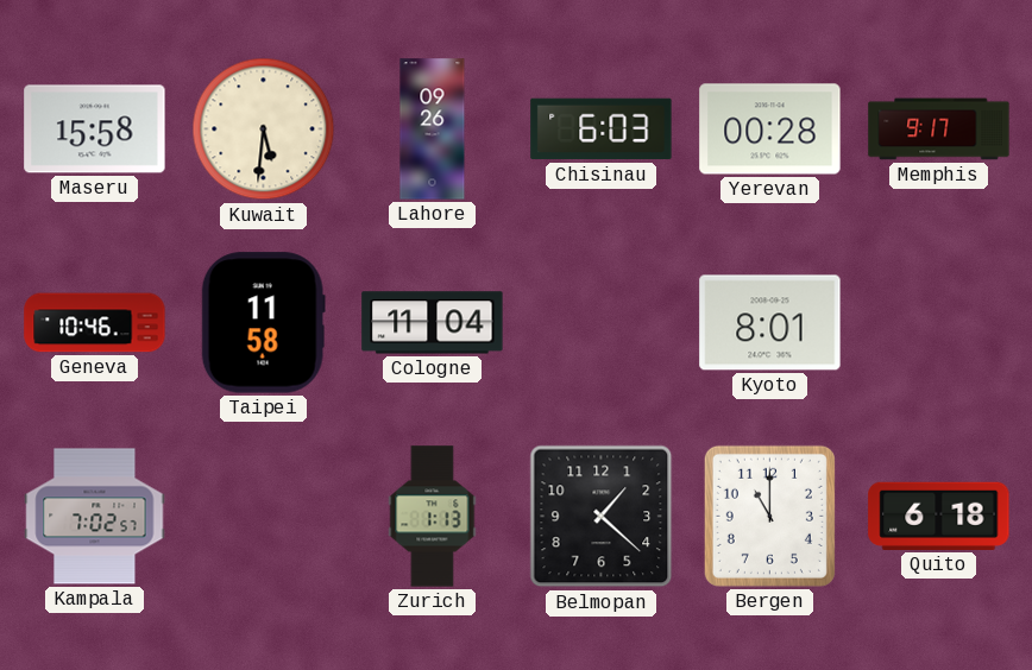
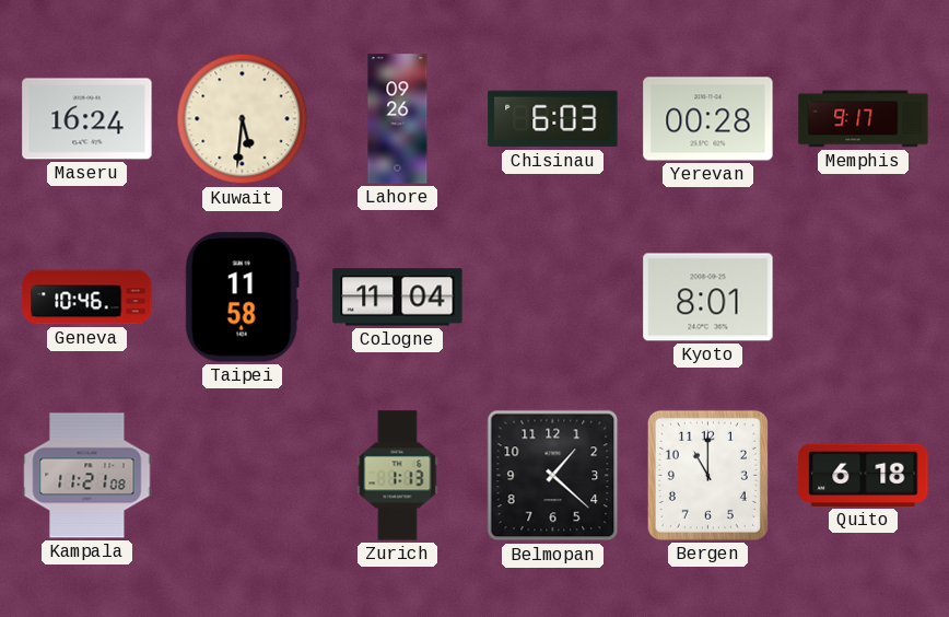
Maseru: 15:58 -> 16:24 (87, 119)
Kampala: 7:02 -> 11:21 (87, 476)
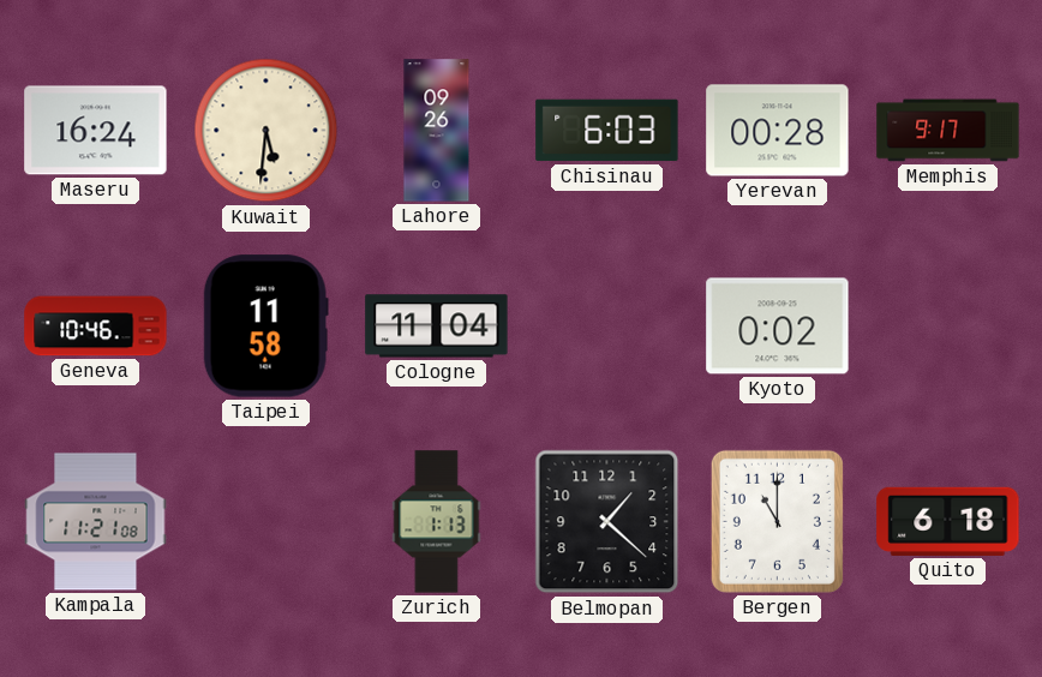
Kyoto: 8:01 -> 0:02 (778, 326)
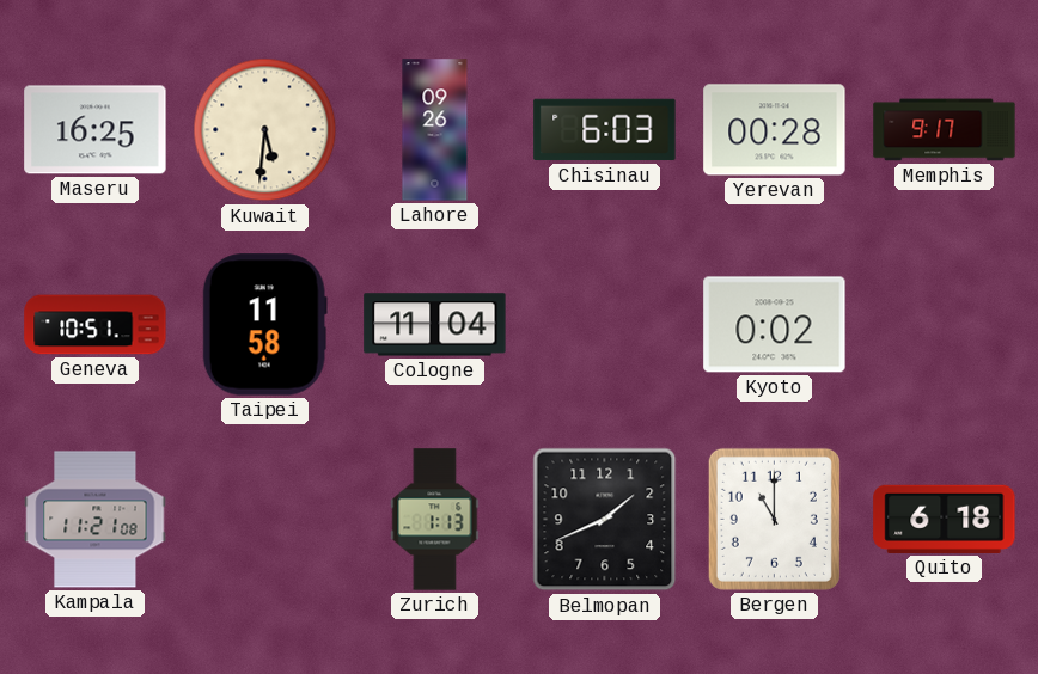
Maseru: 16:24 -> 16:25 (96, 130)
Geneva: 10:46 -> 10:51 (96, 325)
Belmopan: 1:22 -> 1:41 (605, 520)
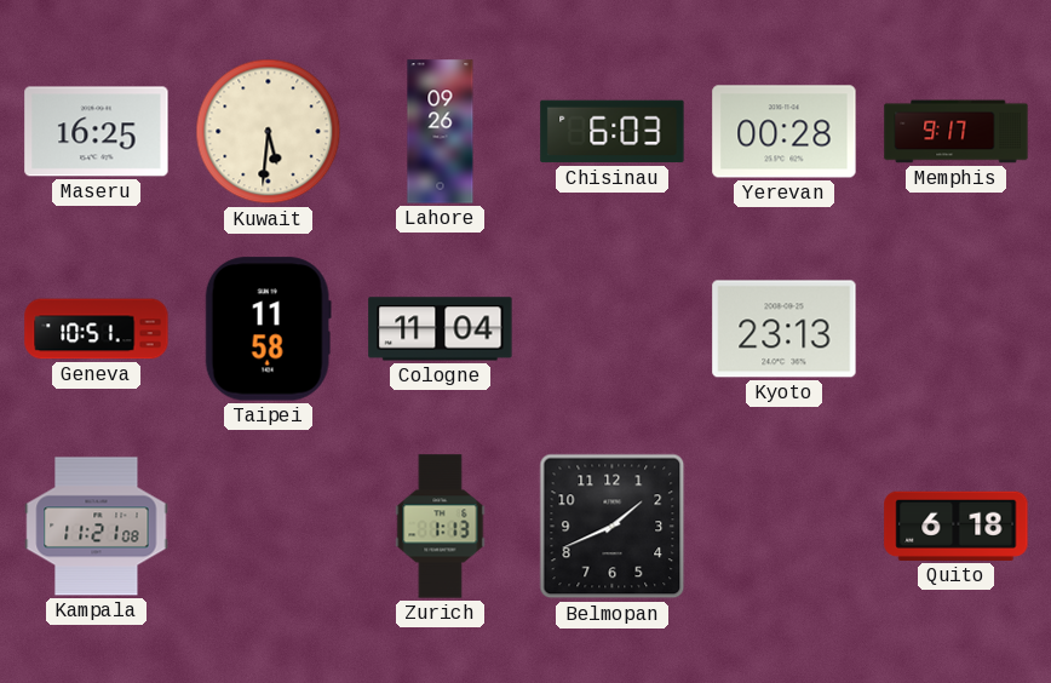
Kyoto: 0:02 -> 23:13 (785, 329)
Bergen: 11:00 -> none (774, 519)
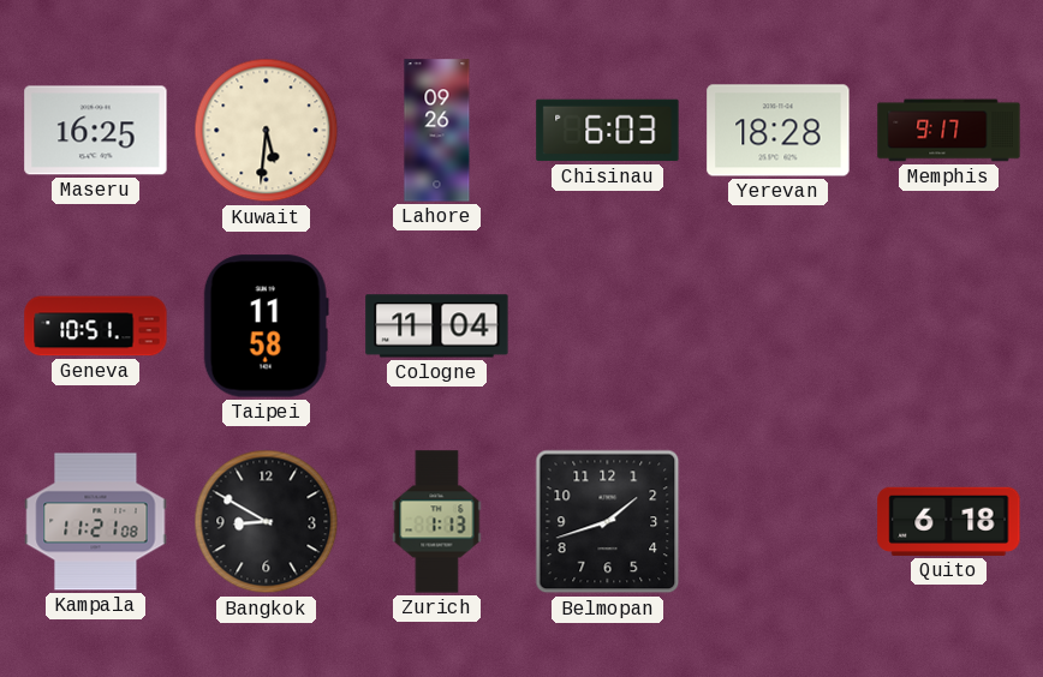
Yerevan: 00:28 -> 18:28 (779, 131)
Kyoto: 23:13 -> none (785, 329)
Bangkok: none -> 8:50 (267, 522)
Belmopan: 1:41 -> 1:42 (608, 522)
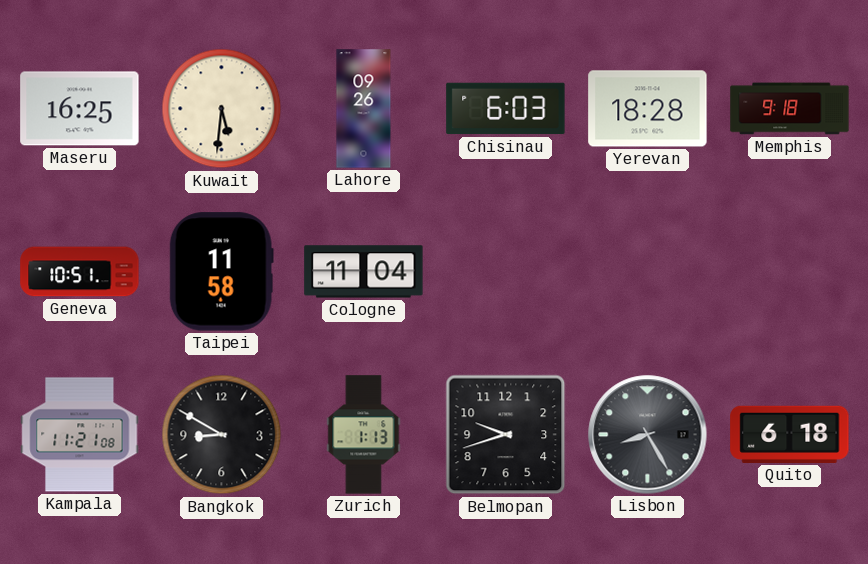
Memphis: 9:17 -> 9:18 (790, 109)
Belmopan: 1:42 -> 9:42 (506, 435)
Lisbon: none -> 8:25 (648, 435)
